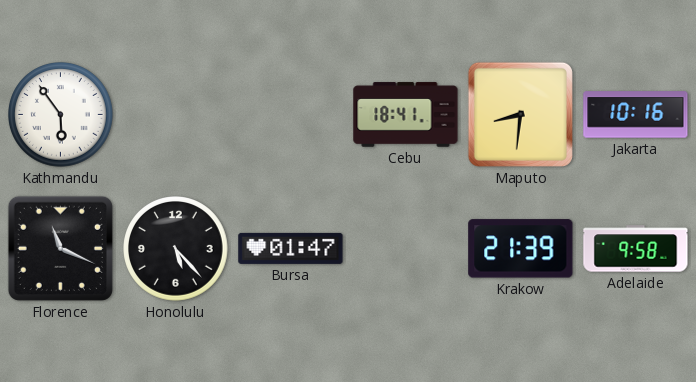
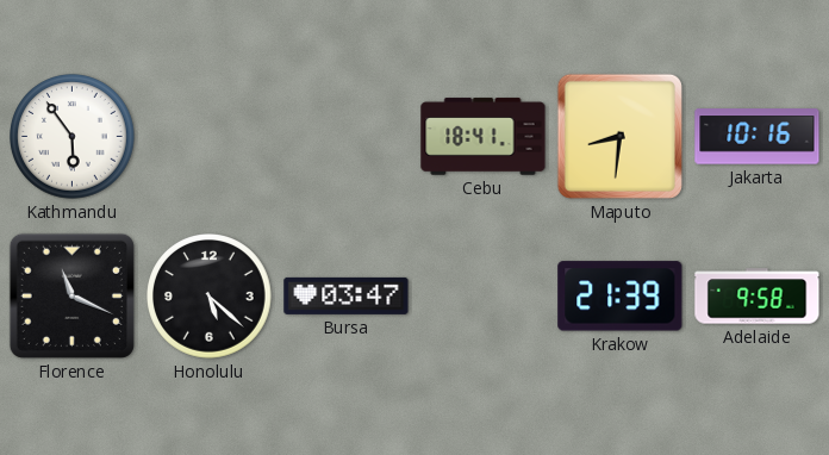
Honolulu: 5:23 -> 5:22 (210, 297)
Bursa: 01:47 -> 03:47 (347, 295)
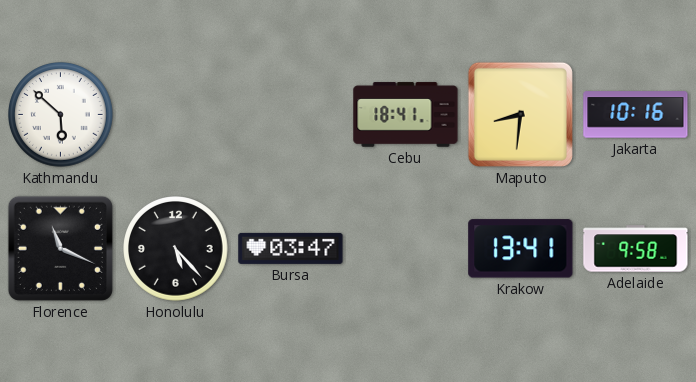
Kathmandu: 5:54 -> 5:52 (61, 115)
Honolulu: 5:22 -> 5:23 (176, 249)
Krakow: 21:39 -> 13:41 (521, 249)
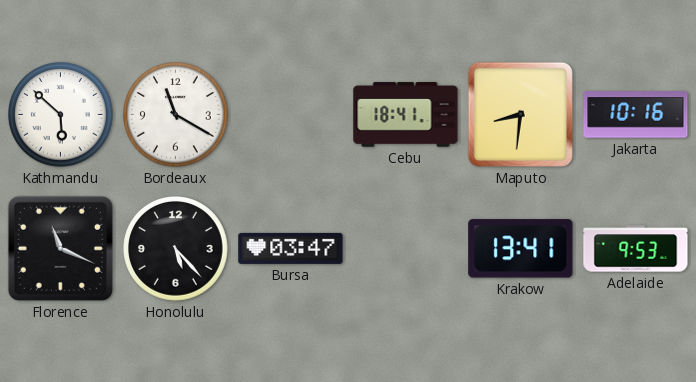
Bordeaux: none -> 11:20 (176, 115)
Adelaide: 9:58 -> 9:53 (636, 249)
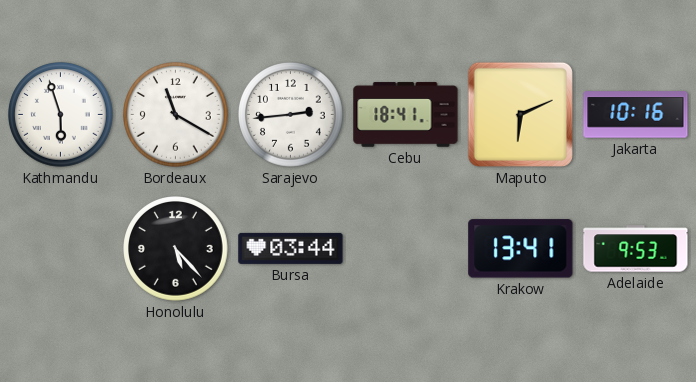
Kathmandu: 5:52 -> 5:57 (61, 115)
Sarajevo: none -> 2:44 (291, 115)
Maputo: 8:31 -> 6:11 (520, 114)
Florence: 11:19 -> none (60, 248)
Bursa: 03:47 -> 03:44 (291, 248)
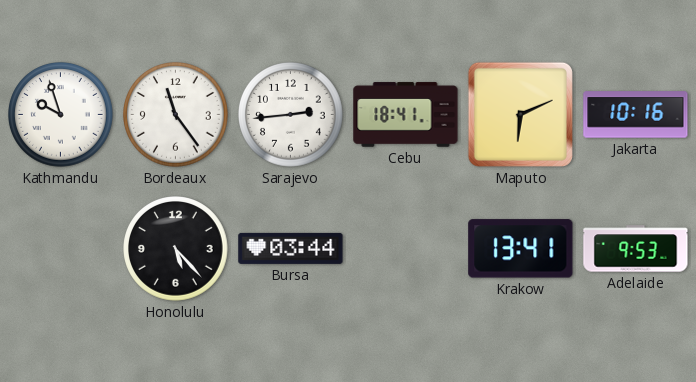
Kathmandu: 5:57 -> 9:57 (61, 115)
Bordeaux: 11:20 -> 11:24 (176, 115)
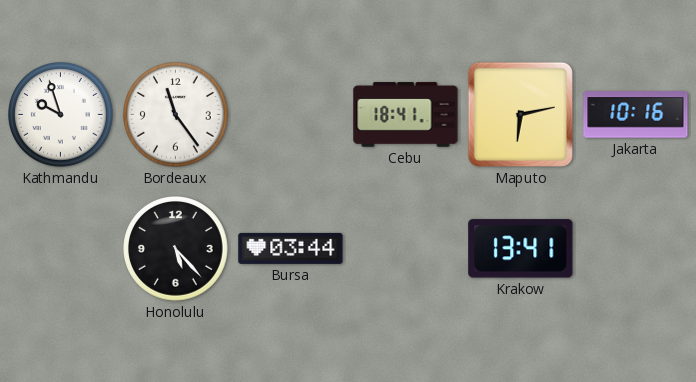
Sarajevo: 2:44 -> none (291, 115)
Maputo: 6:11 -> 6:13 (520, 114)
Adelaide: 9:53 -> none (636, 249)
